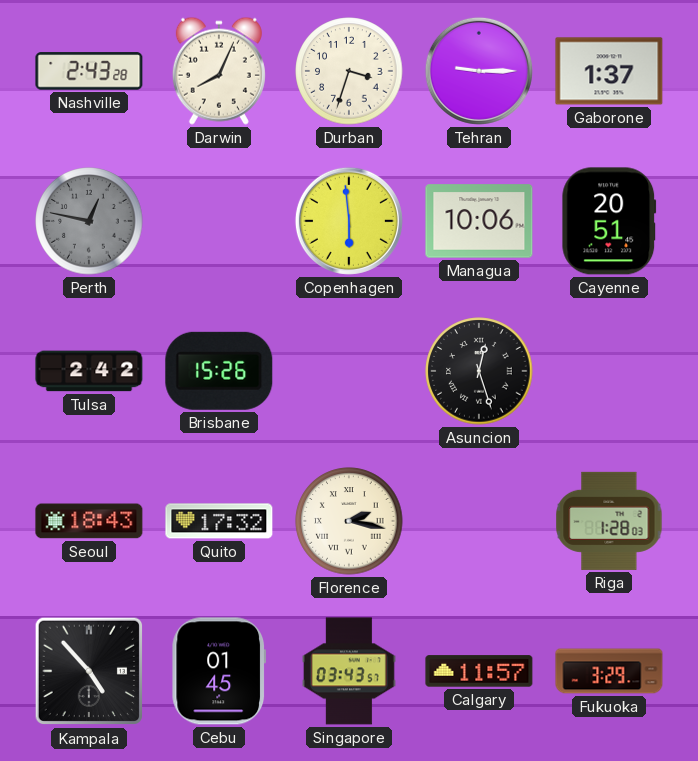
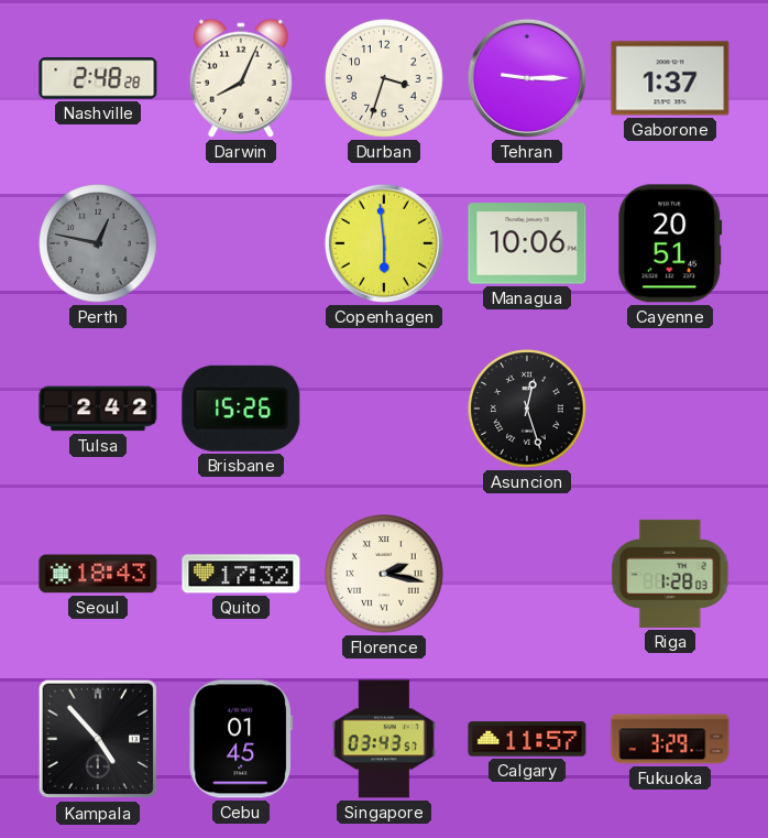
Nashville: 2:43 -> 2:48 (98, 78)
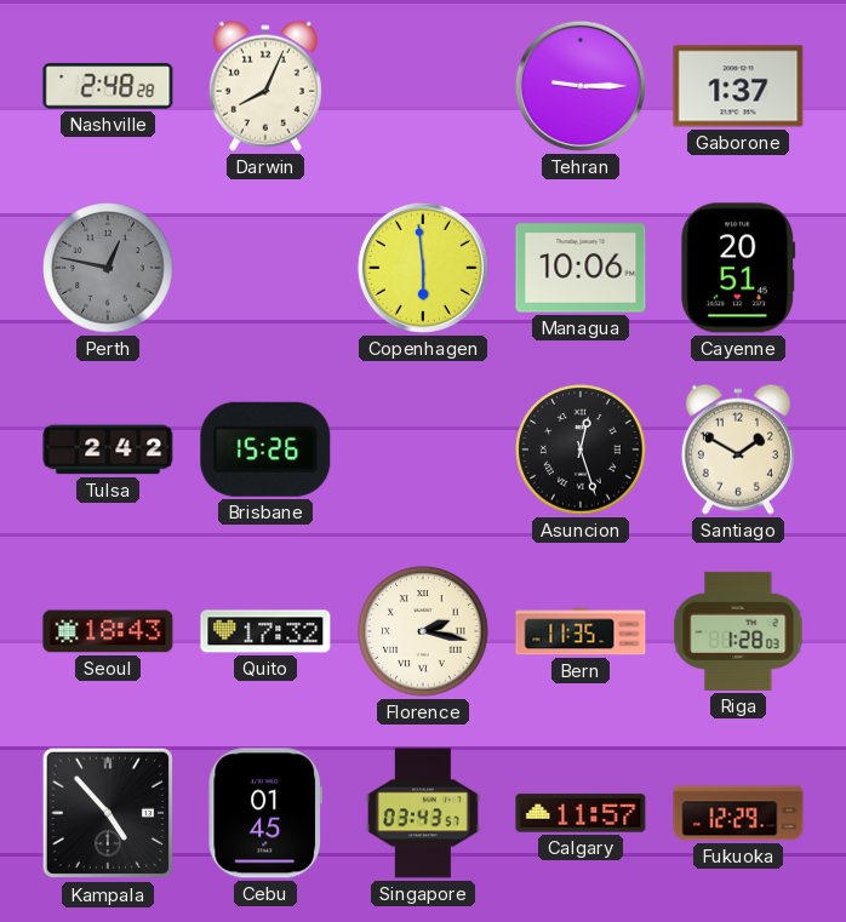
Durban: 3:33 -> none (384, 78)
Santiago: none -> 1:50 (738, 449)
Bern: none -> 11:35 (581, 631)
Fukuoka: 3:29 -> 12:29 (738, 813)
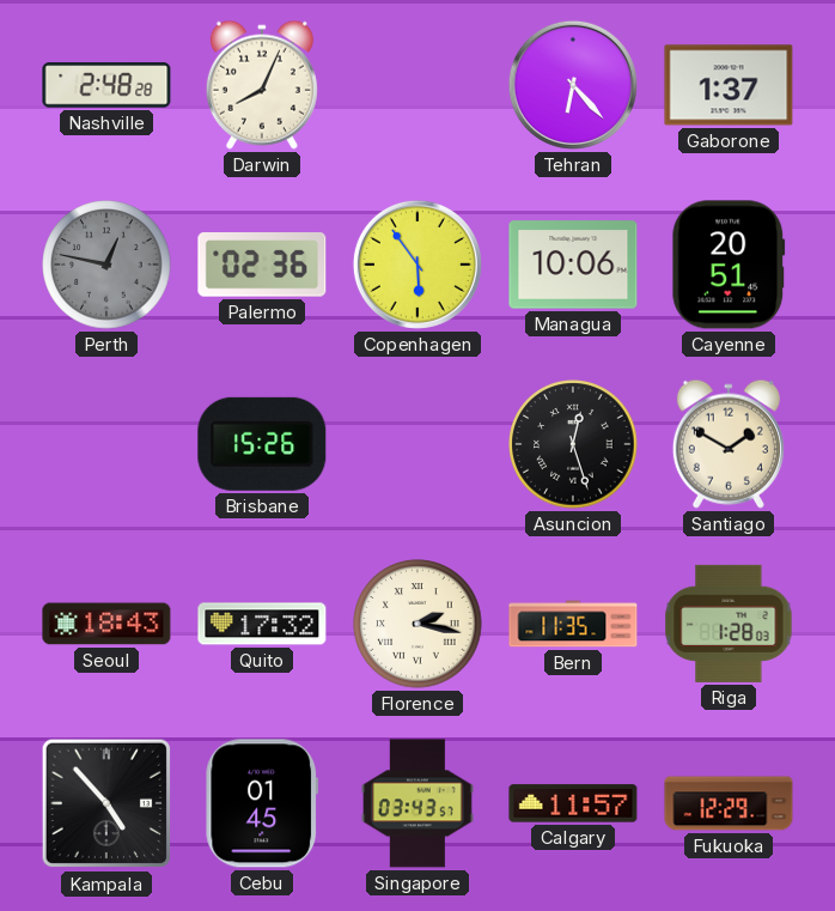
Tehran: 9:15 -> 6:23 (573, 85)
Palermo: none -> 02:36 (262, 266)
Copenhagen: 5:59 -> 5:54 (417, 265)
Tulsa: 2:42 -> none (108, 449)
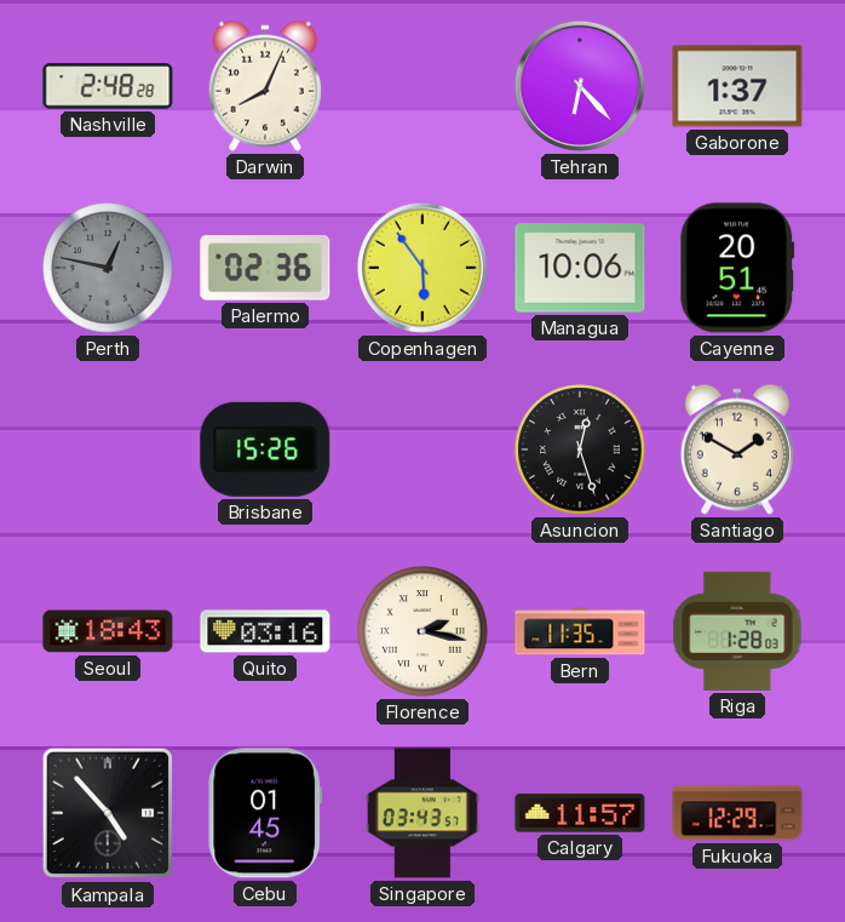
Quito: 17:32 -> 03:16 (265, 631)
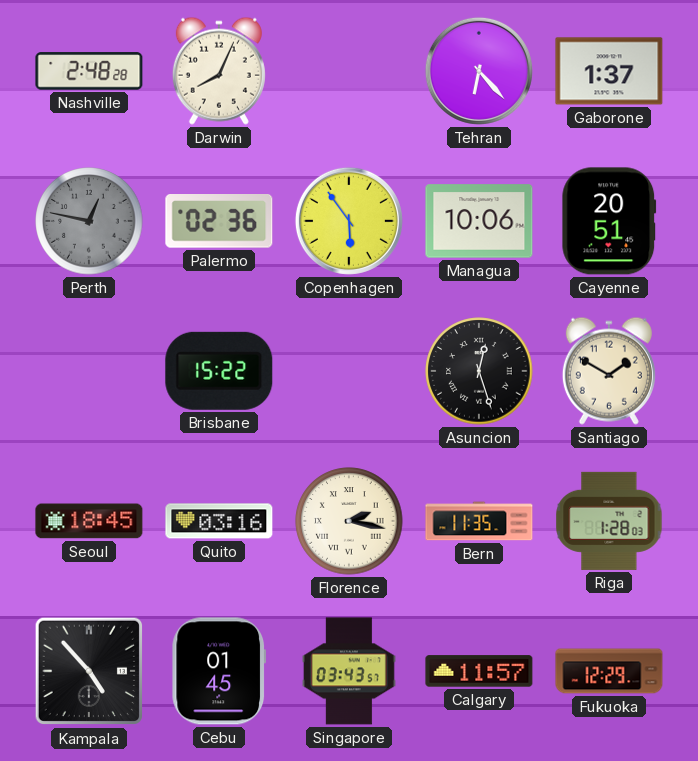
Brisbane: 15:26 -> 15:22 (219, 371)
Seoul: 18:43 -> 18:45 (89, 521)
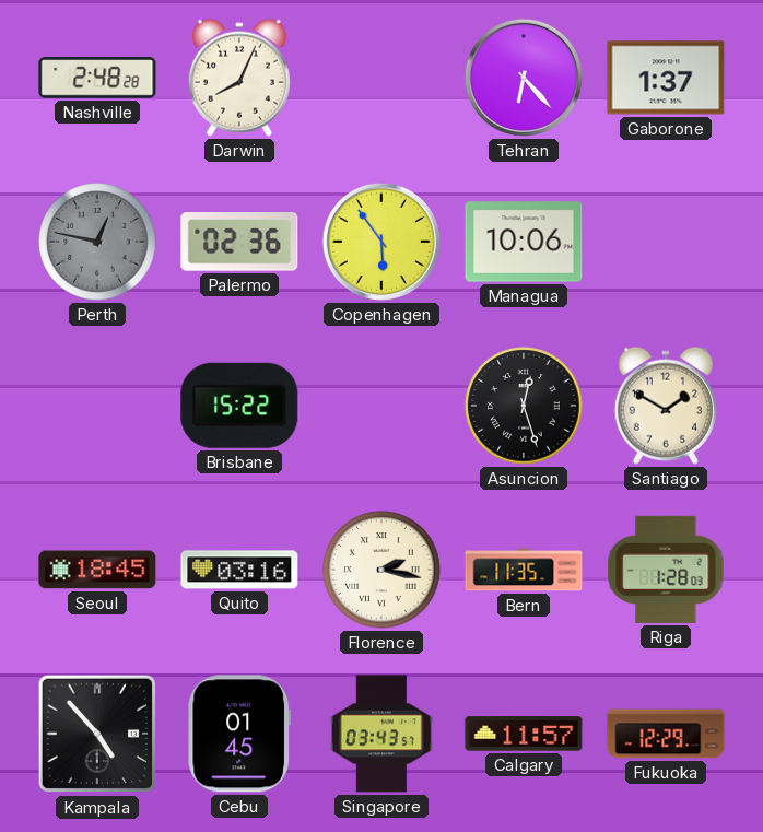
Cayenne: 20:51 -> none (609, 221)
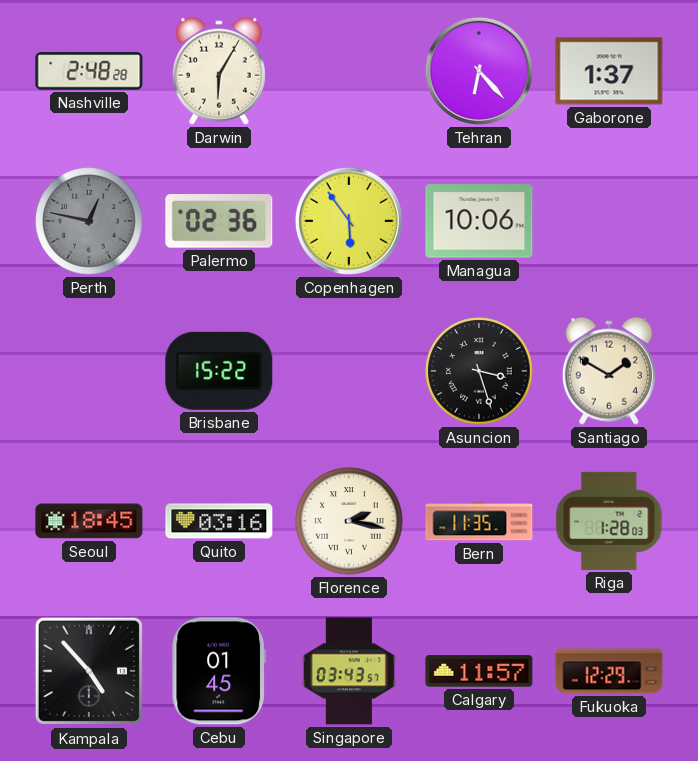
Darwin: 8:04 -> 6:05 (219, 71)
Asuncion: 12:27 -> 3:27 (479, 371)
